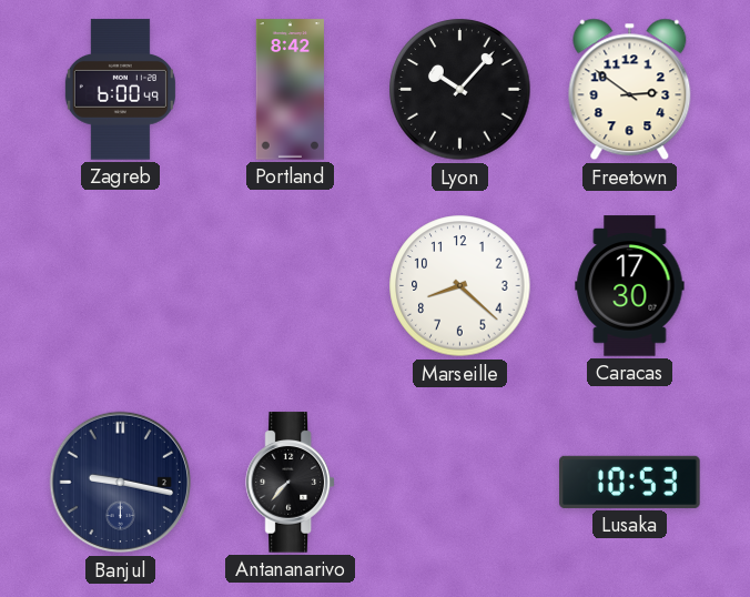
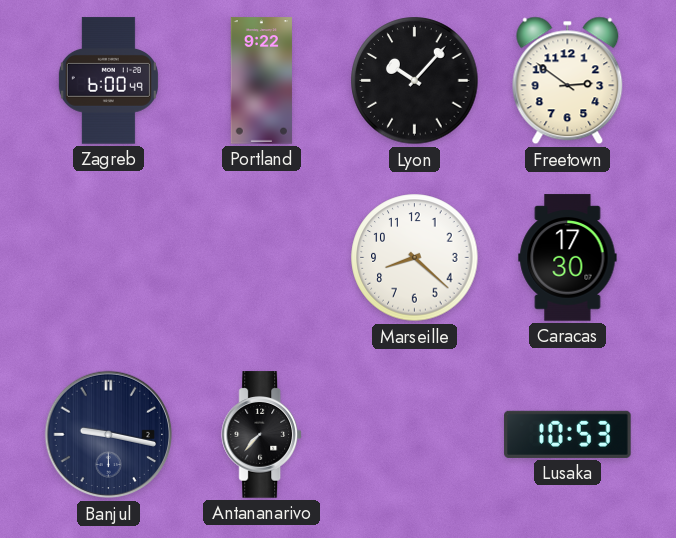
Portland: 8:42 -> 9:22 (261, 81)
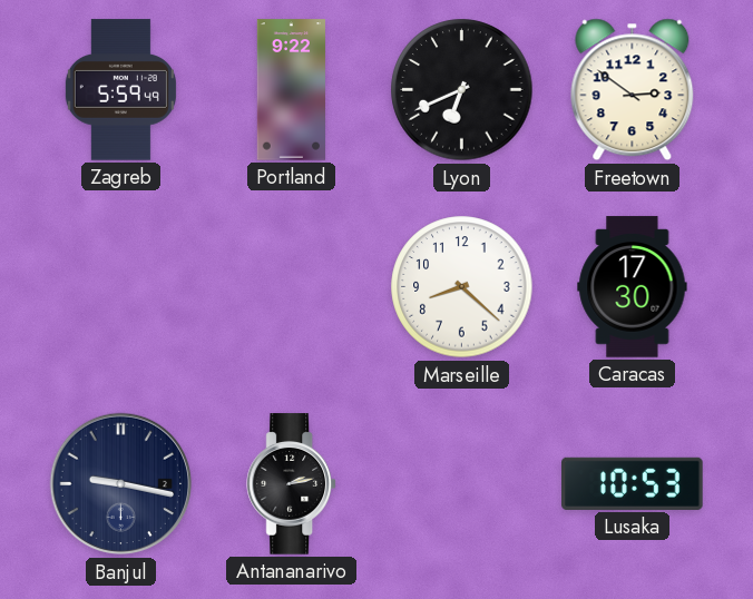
Zagreb: 6:00 -> 5:59 (120, 90)
Lyon: 10:07 -> 6:41 (462, 90)
Antananarivo: 7:37 -> 2:13 (292, 484)
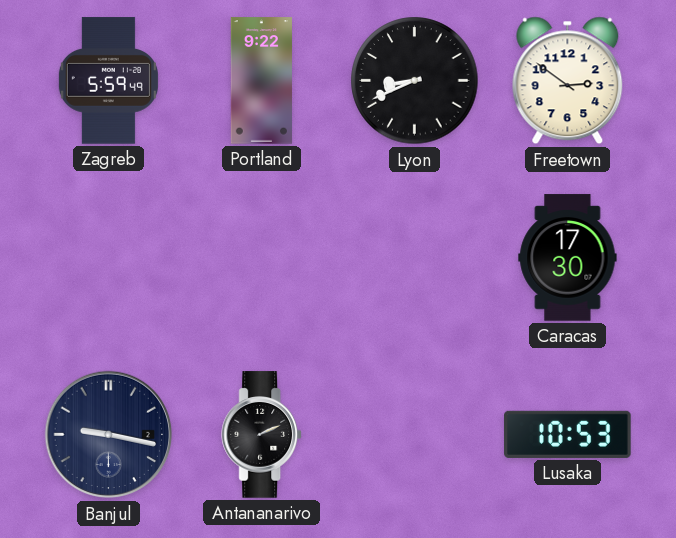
Lyon: 6:41 -> 8:41 (415, 81)
Marseille: 8:22 -> none (462, 287)
Antananarivo: 2:13 -> 2:11 (262, 435)
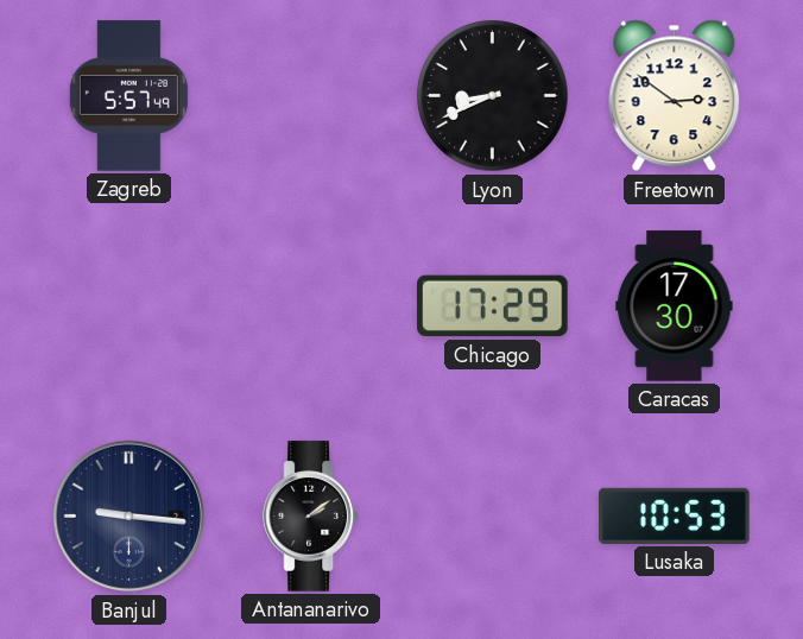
Zagreb: 5:59 -> 5:57 (128, 96)
Portland: 9:22 -> none (261, 81)
Chicago: none -> 17:29 (493, 306)
Banjul: 9:17 -> 9:16 (129, 517)
Antananarivo: 2:11 -> 2:09 (311, 517)
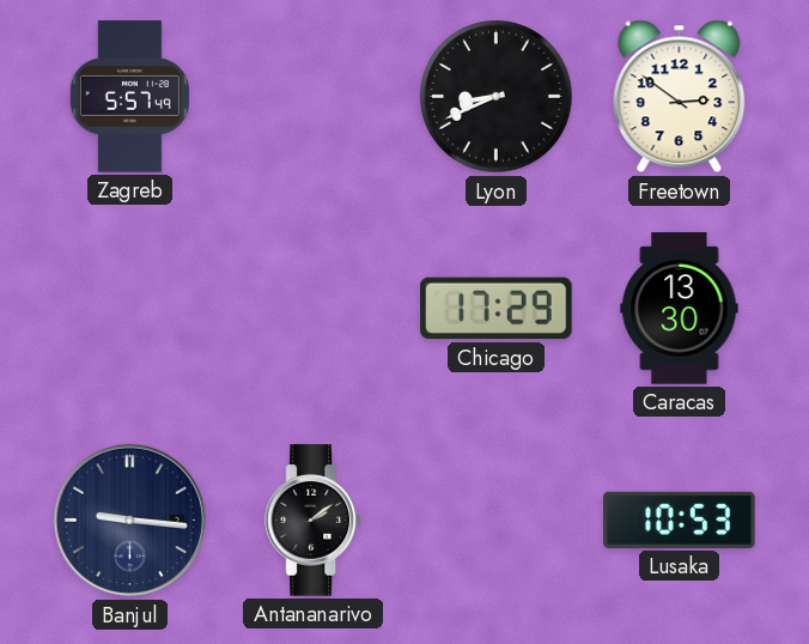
Caracas: 17:30 -> 13:30 (680, 309)
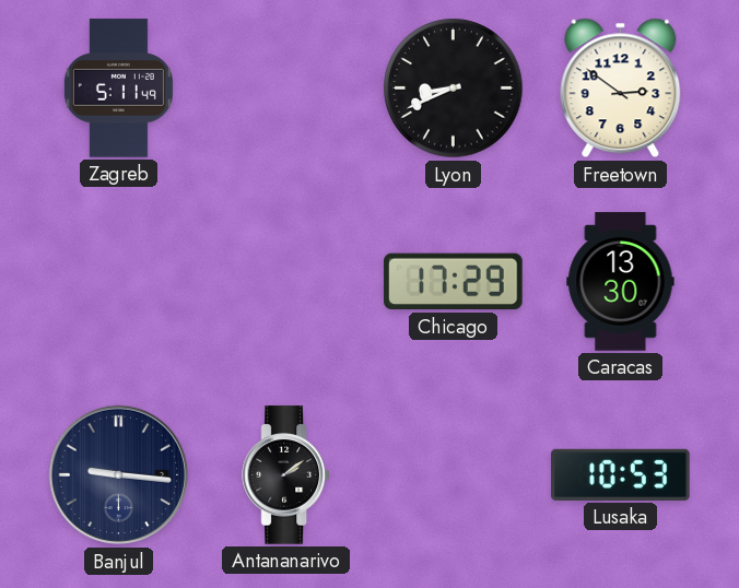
Zagreb: 5:57 -> 5:11 (118, 89)
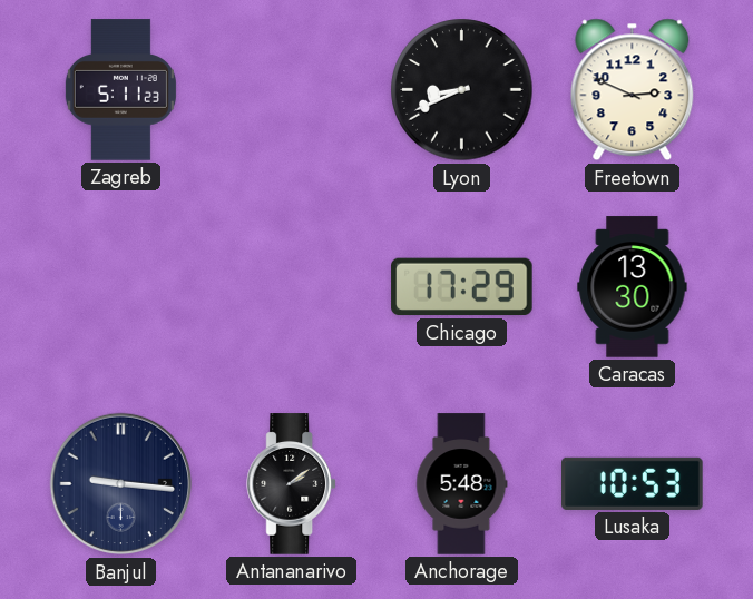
Zagreb: 5:11:49 -> 5:11:23 (120, 90)
Freetown: 2:51 -> 2:49 (633, 90)
Anchorage: none -> 5:48 (462, 484)
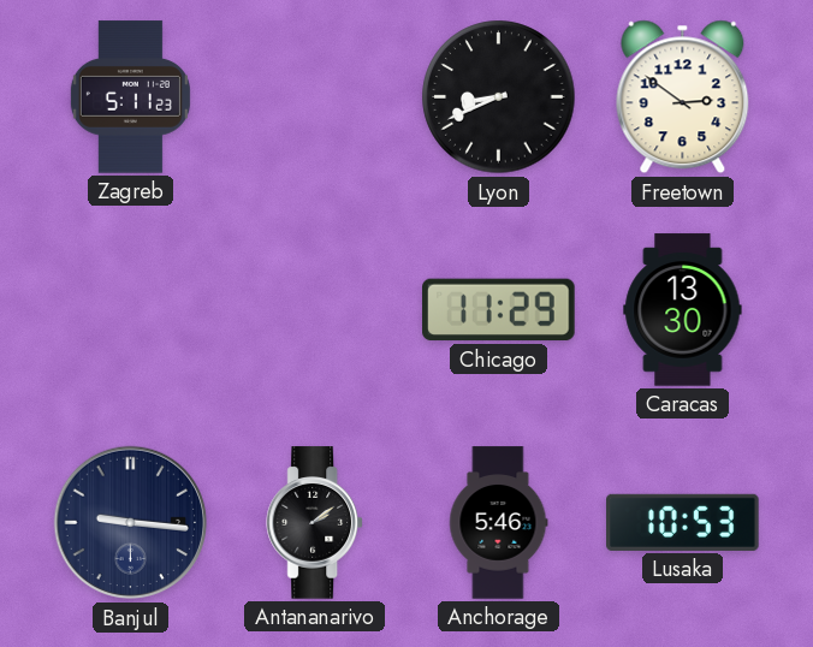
Freetown: 2:49 -> 2:51 (683, 97)
Chicago: 17:29 -> 11:29 (499, 310)
Anchorage: 5:48 -> 5:46 (499, 523)
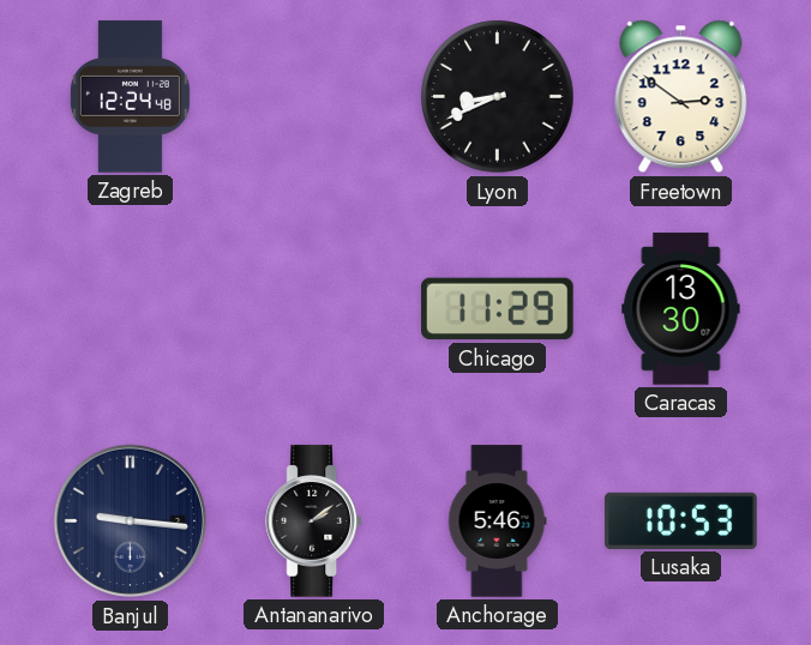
Zagreb: 5:11 -> 12:24 (130, 97)
